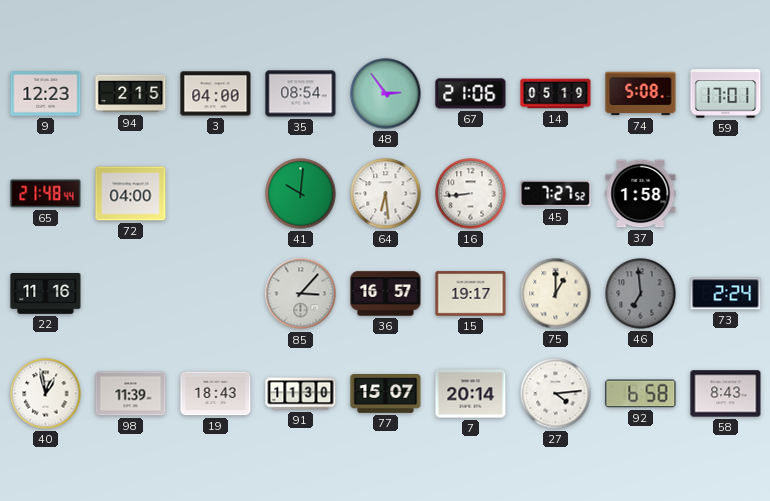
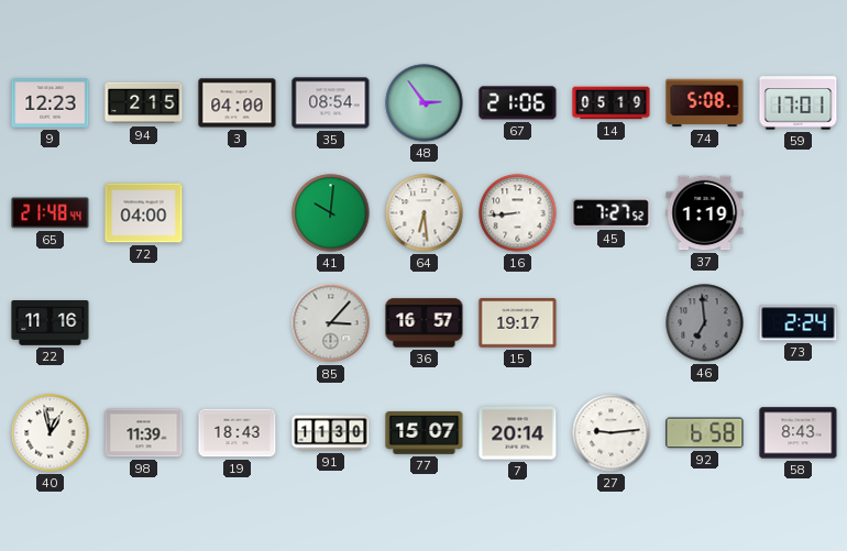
37: 1:58 -> 1:19 (705, 213)
75: 1:00 -> none (556, 294)
27: 4:14 -> 9:14 (612, 433)
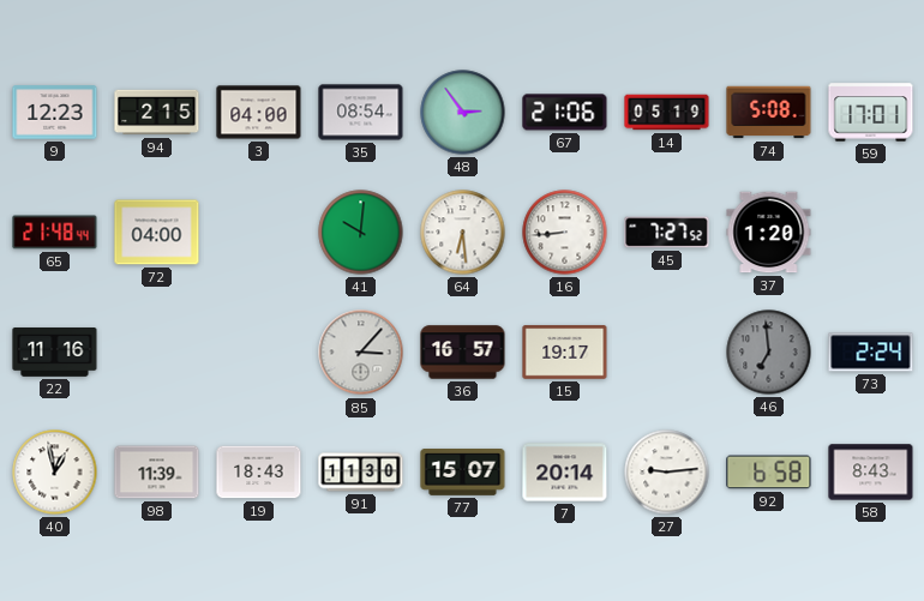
37: 1:19 -> 1:20 (769, 233)
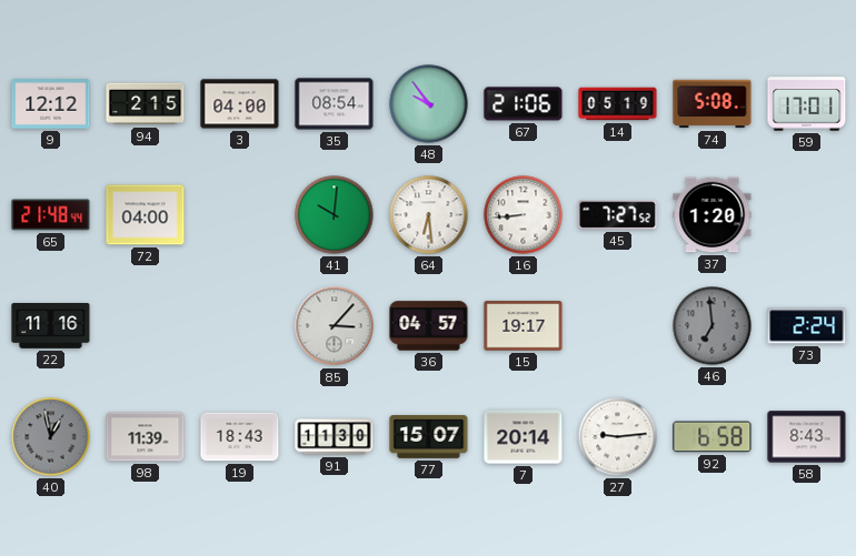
9: 12:23 -> 12:12 (51, 104)
48: 2:54 -> 9:54 (429, 104)
36: 16:57 -> 04:57 (429, 326)
40 dial: white -> grey (51, 437)
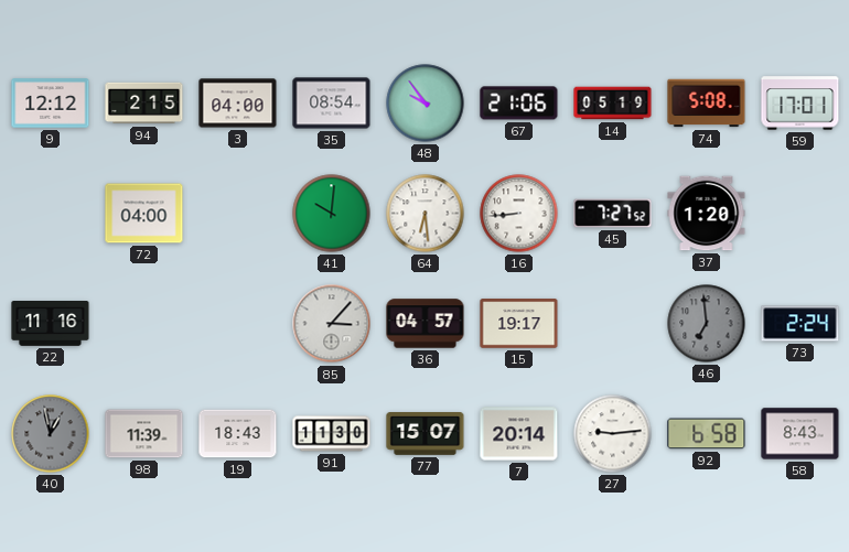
65: 21:48 -> none (51, 215)
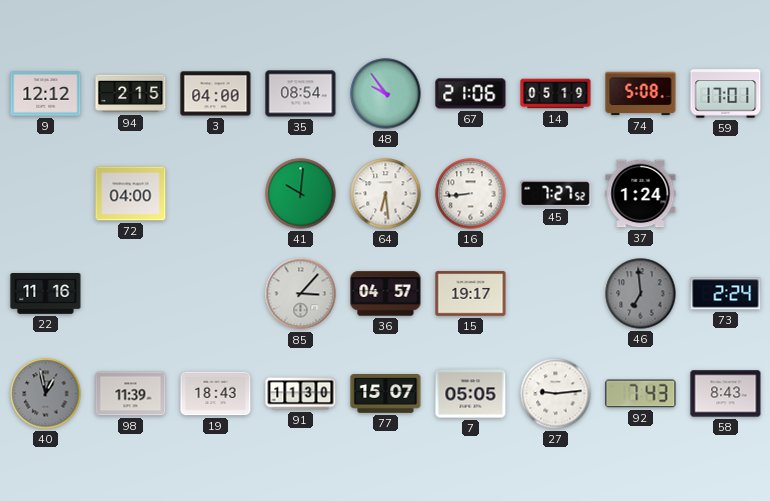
37: 1:20 -> 1:24 (641, 194)
7: 20:14 -> 05:05 (471, 394)
92: 6:58 -> 7:43 (641, 394)
